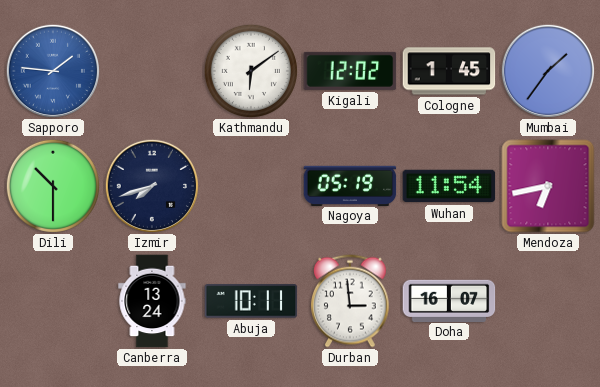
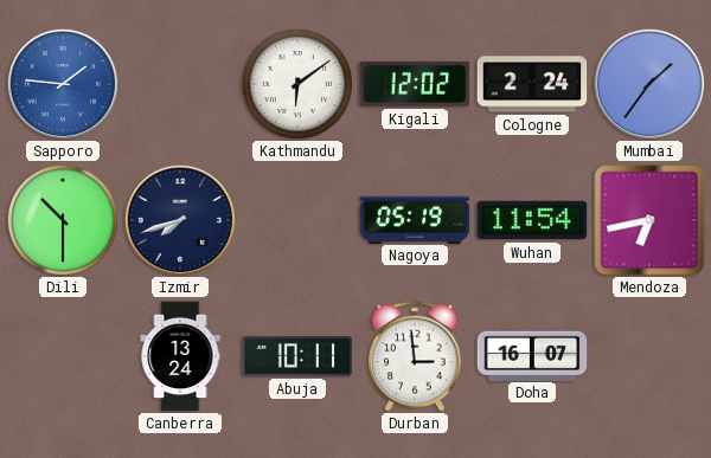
Cologne: 1:45 -> 2:24 (532, 84)
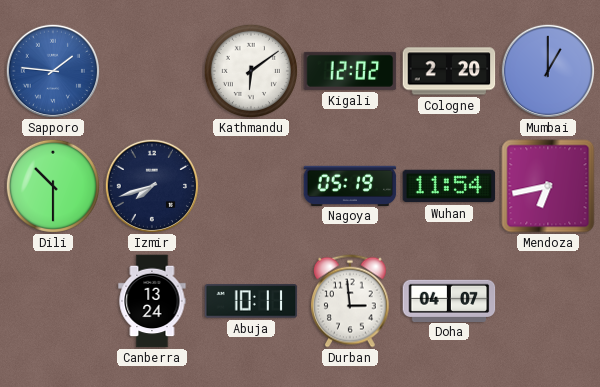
Cologne: 2:24 -> 2:20 (449, 71)
Mumbai: 1:36 -> 1:00 (547, 70)
Doha: 16:07 -> 04:07 (449, 300)
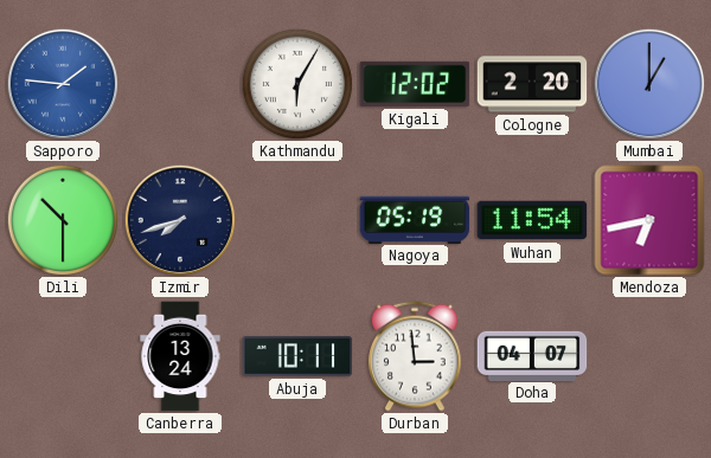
Kathmandu: 6:09 -> 6:05 (297, 84)
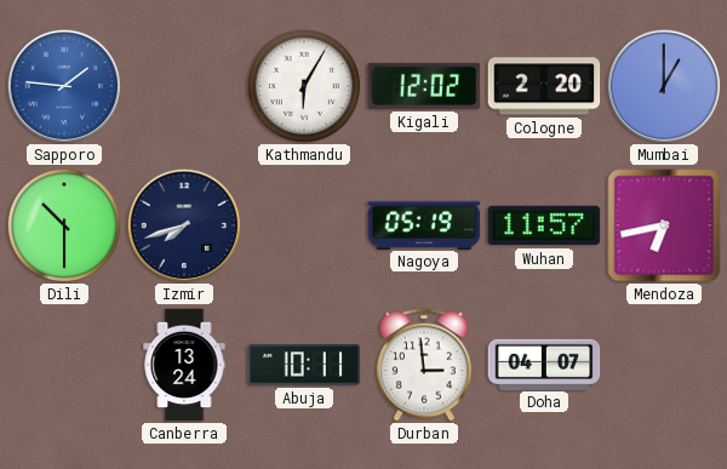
Wuhan: 11:54 -> 11:57 (544, 225)
